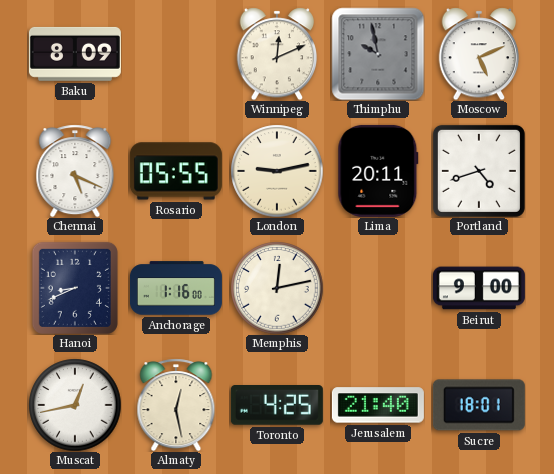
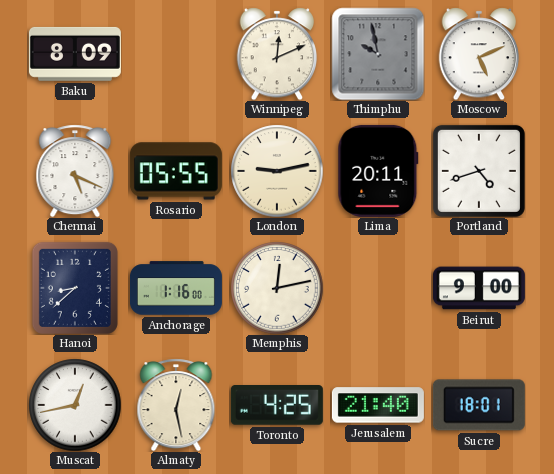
Hanoi: 8:41 -> 8:38 (75, 288)
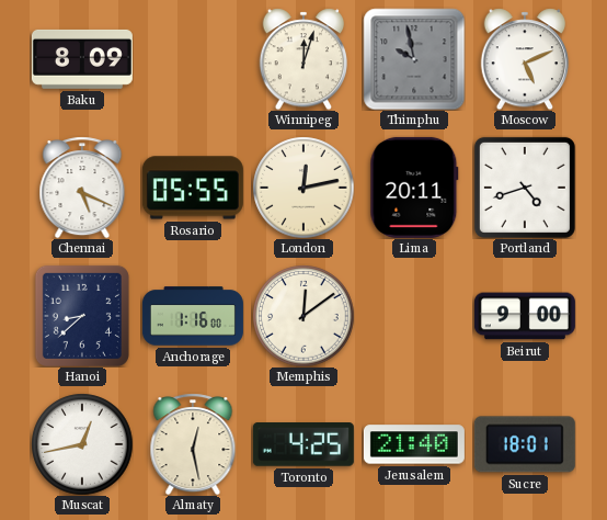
Winnipeg: 12:11 -> 12:03 (303, 59)
London: 9:13 -> 12:13 (303, 188)
Memphis: 12:13 -> 12:09 (303, 316)
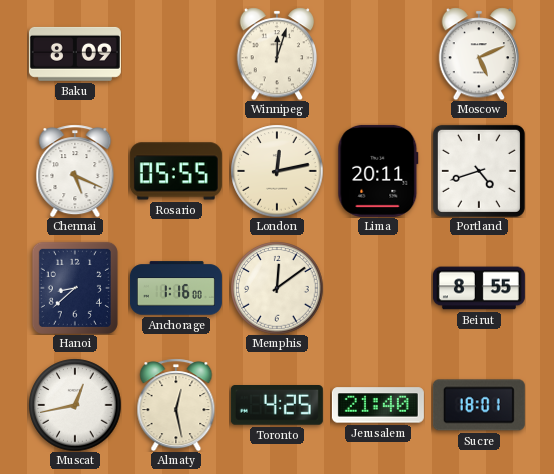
Thimphu: 9:58 -> none (414, 59)
Beirut: 9:00 -> 8:55 (479, 288)
